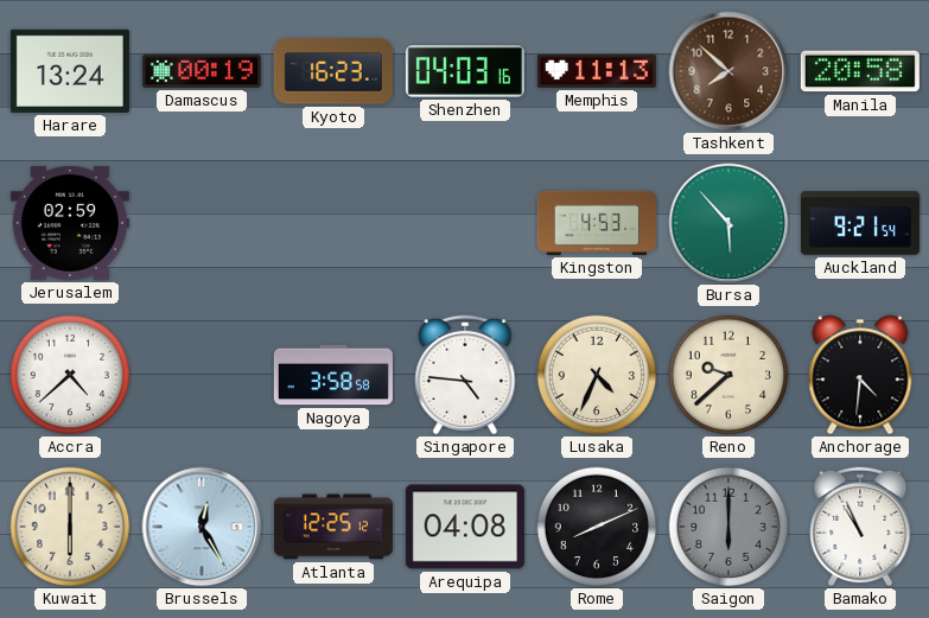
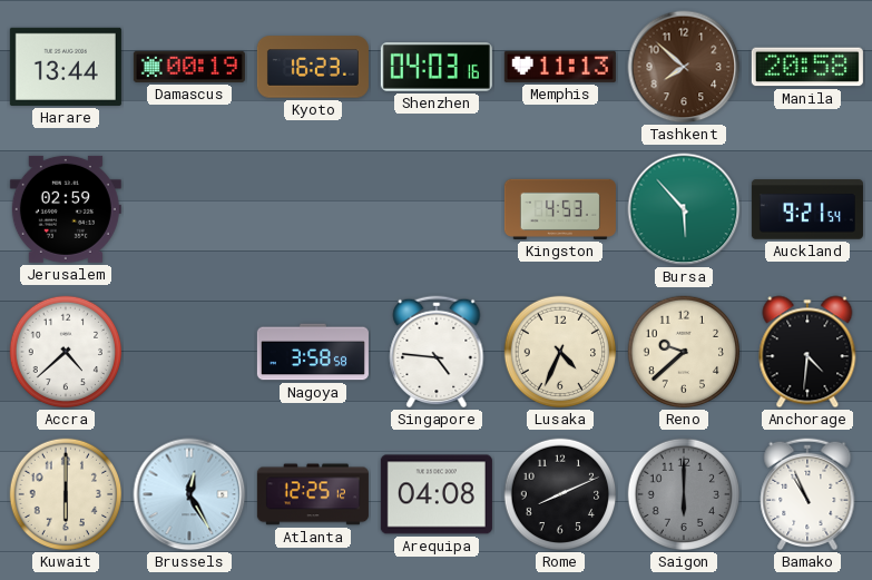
Harare: 13:24 -> 13:44 (66, 67)
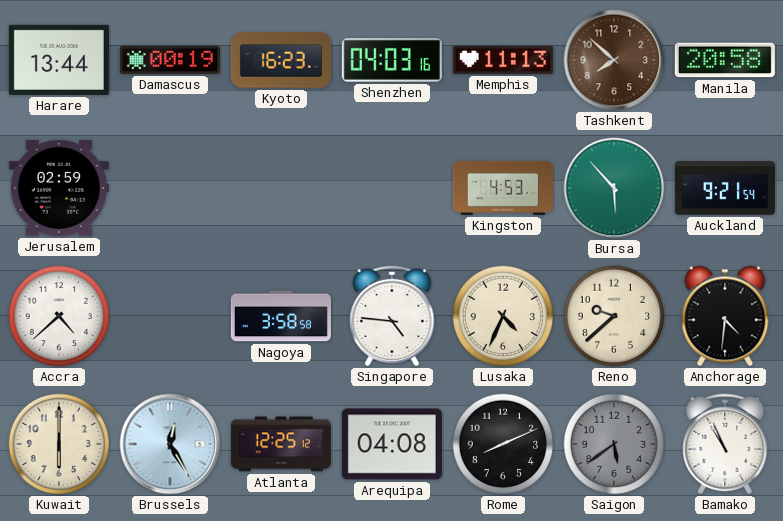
Saigon: 6:00 -> 5:39 (614, 444)
